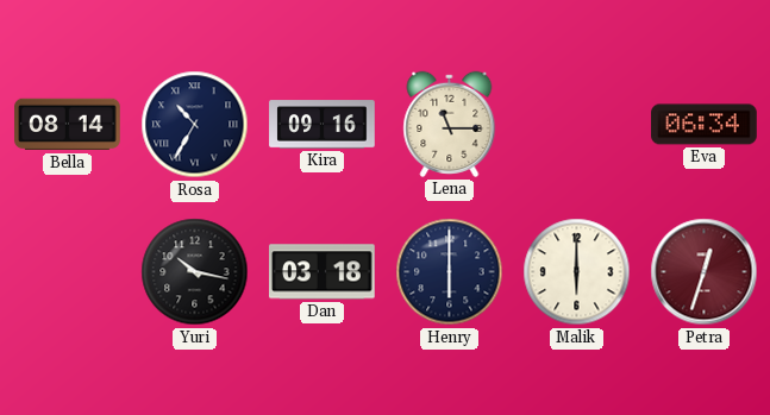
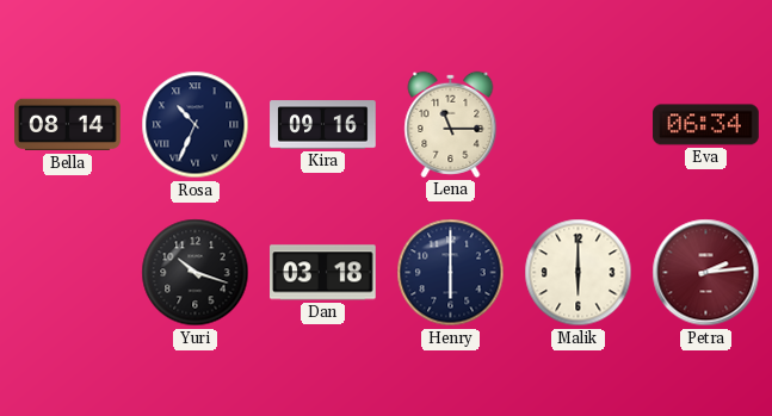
Rosa: 10:35 -> 10:34 (196, 125)
Yuri: 10:17 -> 10:18 (196, 273)
Petra: 12:33 -> 2:14 (706, 273)
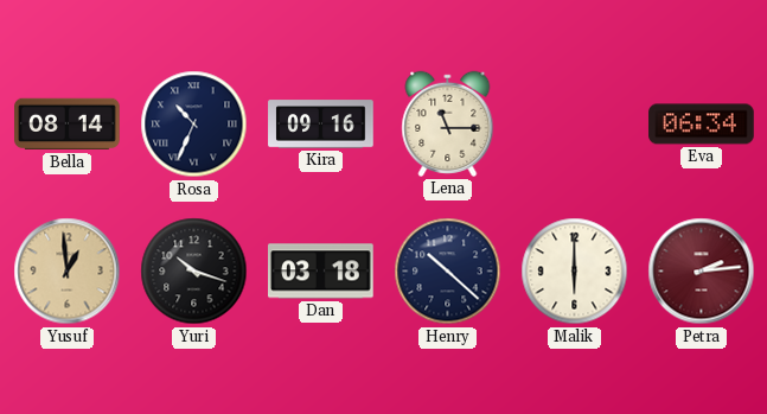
Yusuf: none -> 12:59 (68, 272)
Henry: 6:00 -> 10:22 (448, 272)
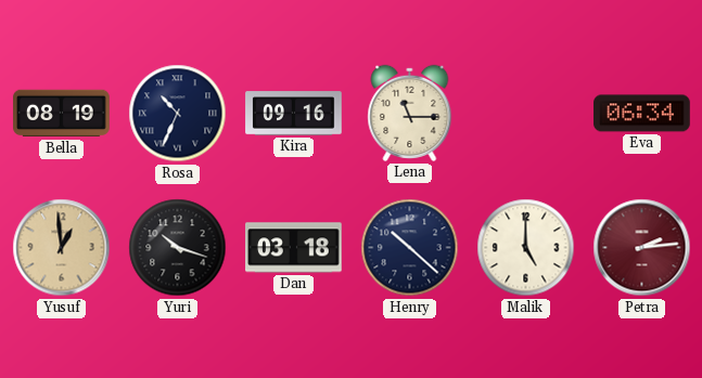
Bella: 08:14 -> 08:19 (62, 114)
Malik: 6:00 -> 5:00 (526, 248)
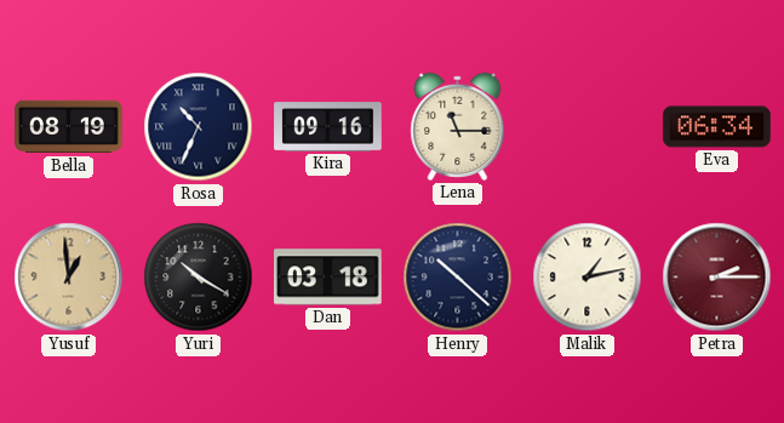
Yuri: 10:18 -> 10:20 (199, 278)
Malik: 5:00 -> 1:13 (588, 278)
Petra: 2:14 -> 2:15 (717, 278)
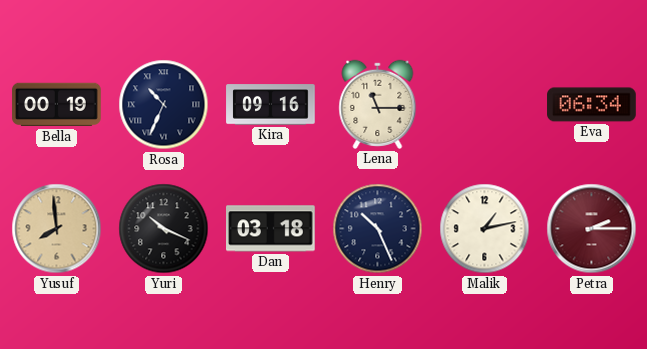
Bella: 08:19 -> 00:19 (57, 105)
Yusuf: 12:59 -> 7:59 (57, 229)
Yuri: 10:20 -> 10:19 (164, 229)
Henry: 10:22 -> 10:26 (378, 229)
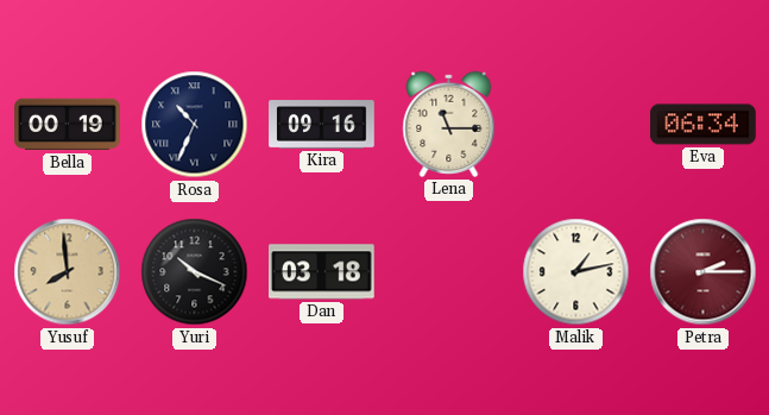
Henry: 10:26 -> none (378, 229)
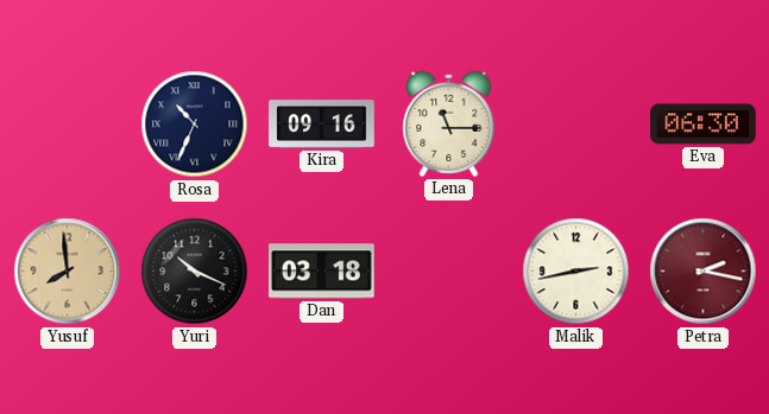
Bella: 00:19 -> none (68, 125)
Eva: 06:34 -> 06:30 (704, 125)
Malik: 1:13 -> 2:43 (576, 272)
Petra: 2:15 -> 2:17 (704, 272)
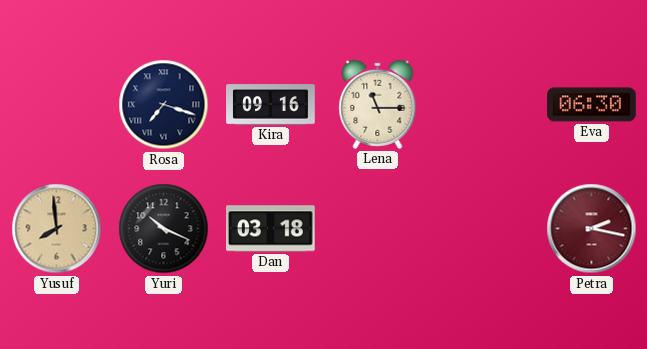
Rosa: 10:34 -> 7:18 (164, 105)
Malik: 2:43 -> none (576, 272)
